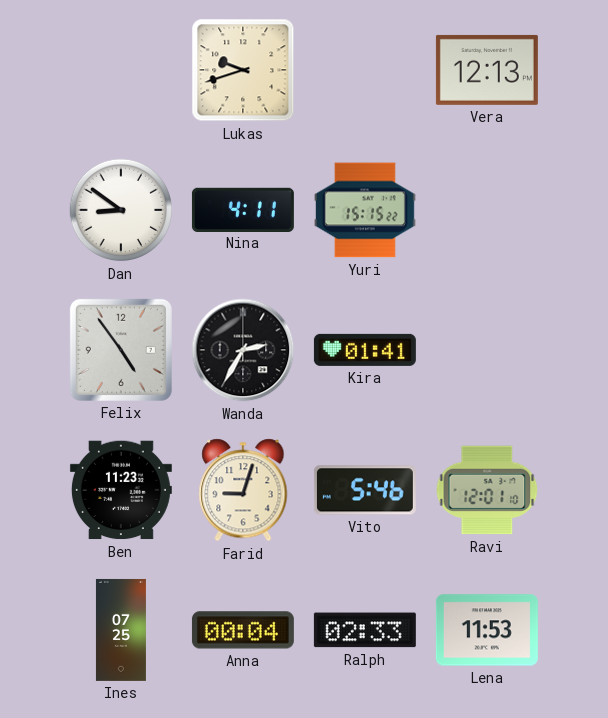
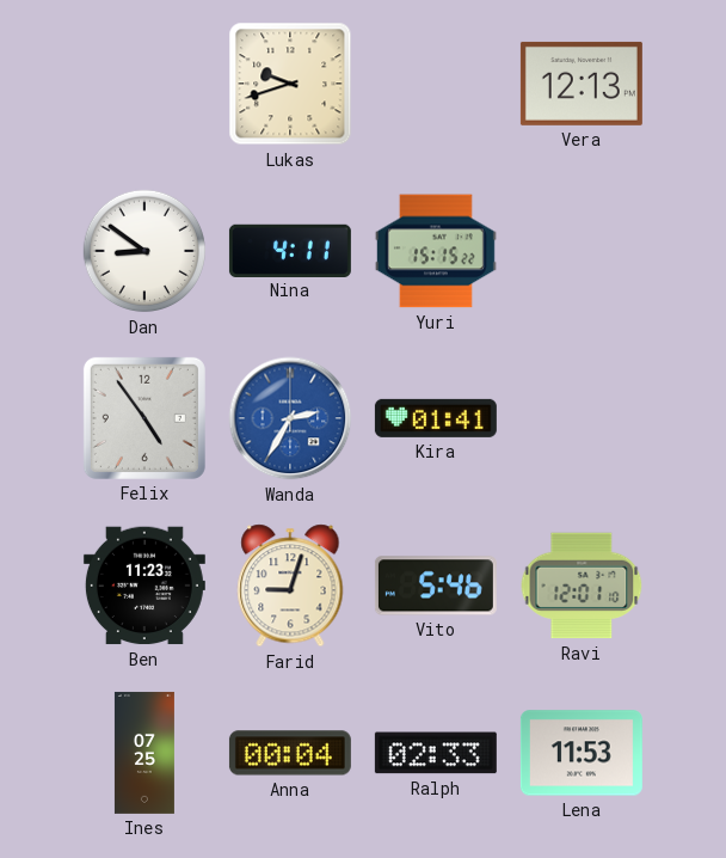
Wanda dial: black -> blue (290, 418)
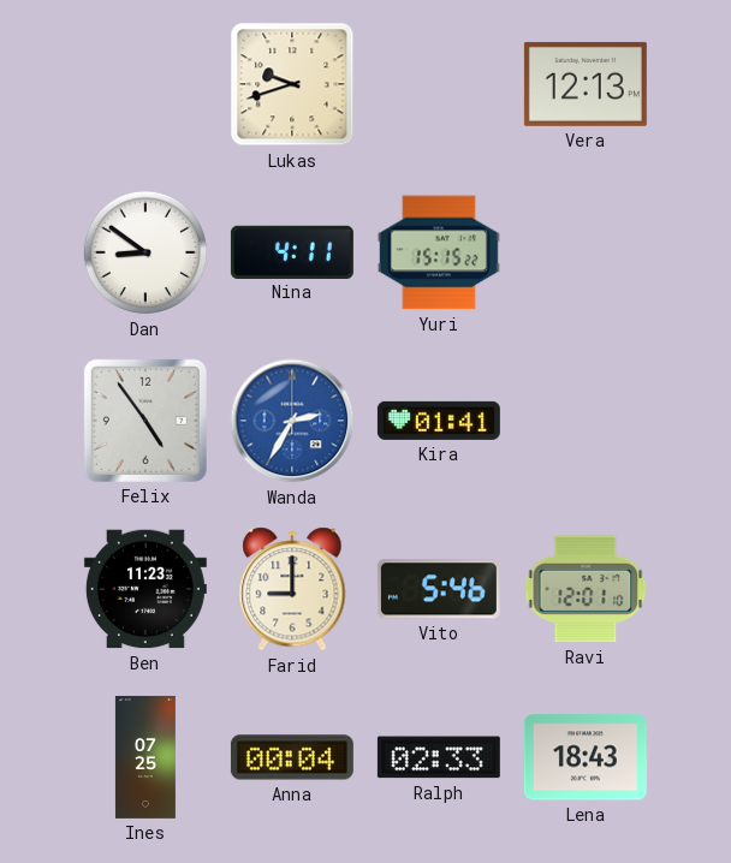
Farid: 9:03 -> 9:00 (292, 589)
Lena: 11:53 -> 18:43 (586, 757)
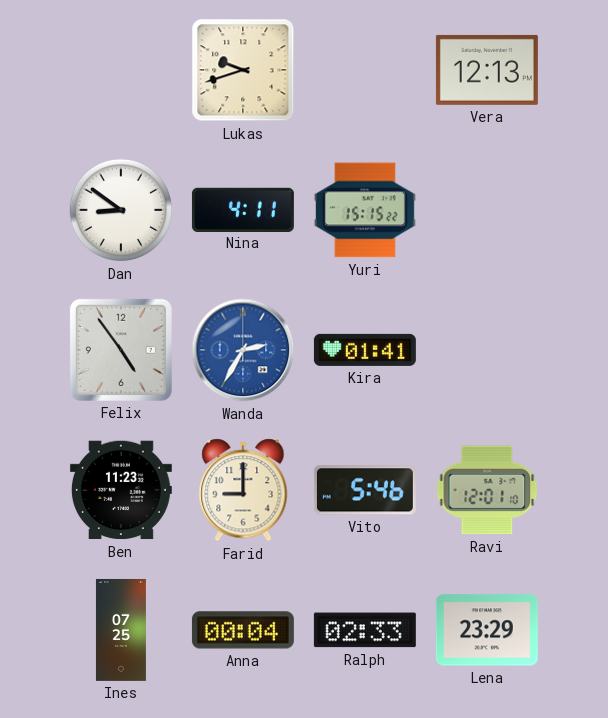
Lena: 18:43 -> 23:29 (487, 630)
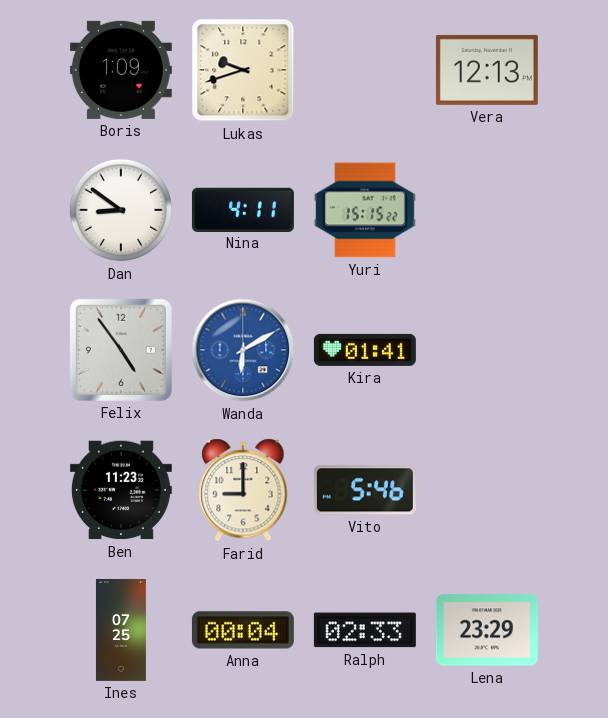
Boris: none -> 1:09 (121, 70)
Wanda: 2:35 -> 6:10 (243, 350)
Ravi: 12:01 -> none (487, 490)
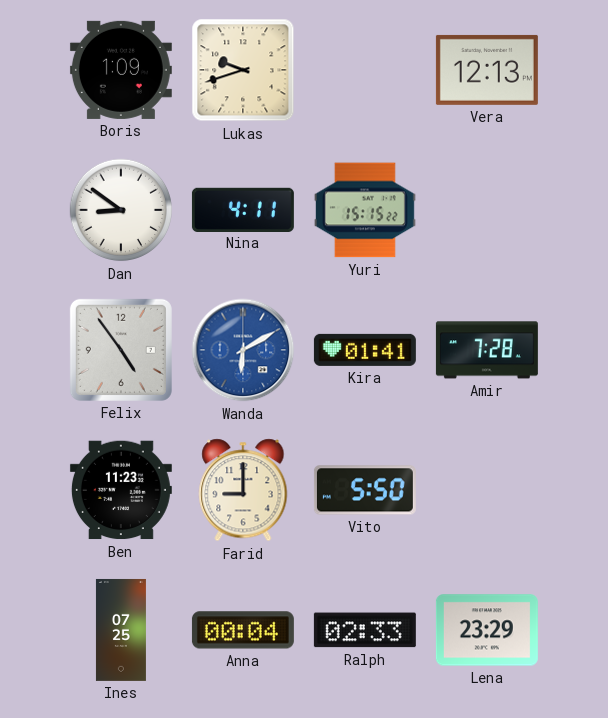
Amir: none -> 7:28 (487, 350)
Vito: 5:46 -> 5:50 (365, 490)
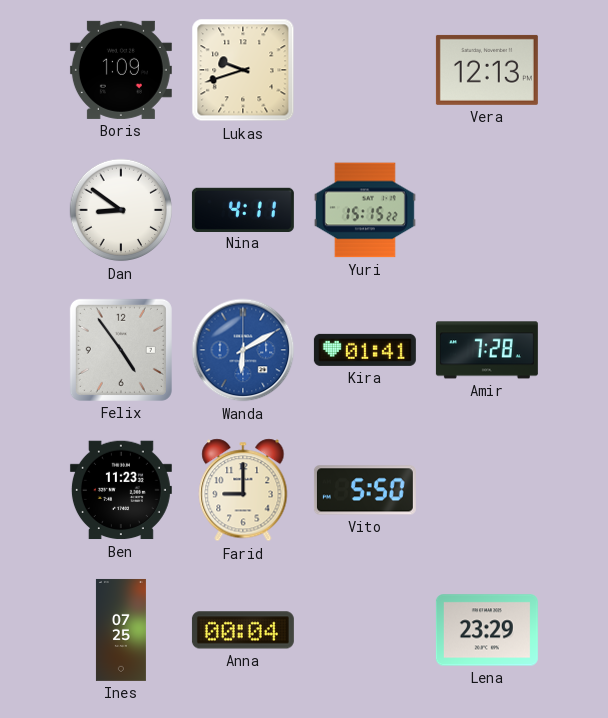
Ralph: 02:33 -> none (365, 630)
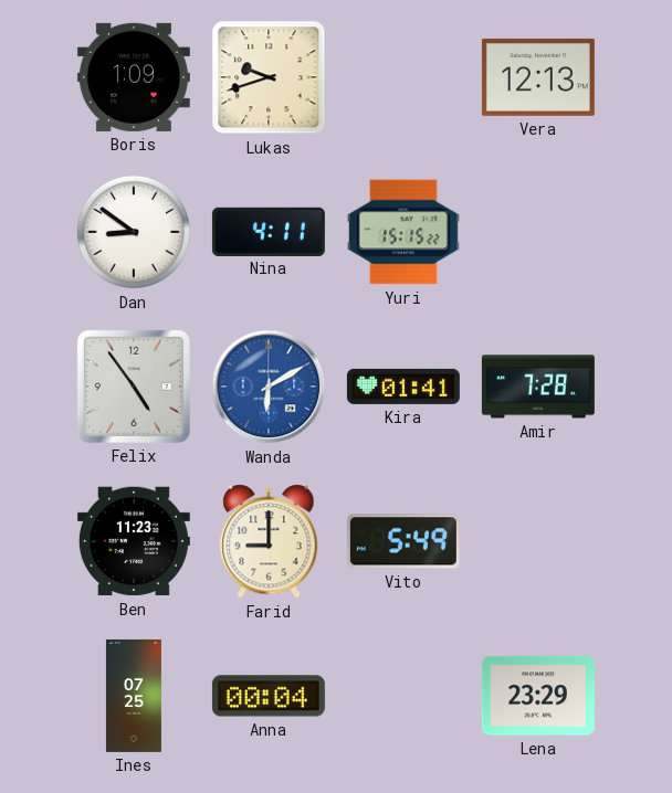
Vito: 5:50 -> 5:49 (403, 541)
